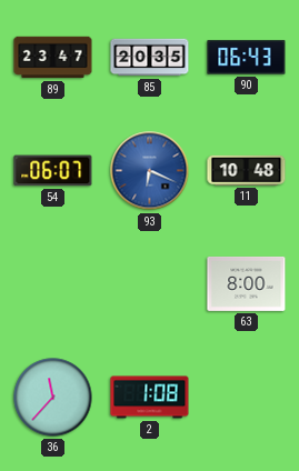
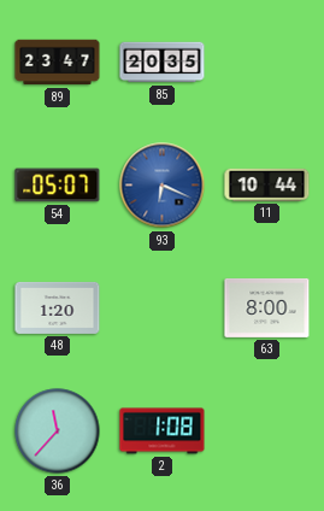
90: 06:43 -> none (247, 58)
54: 06:07 -> 05:07 (58, 186)
11: 10:48 -> 10:44 (267, 184)
48: none -> 1:20 (58, 307)
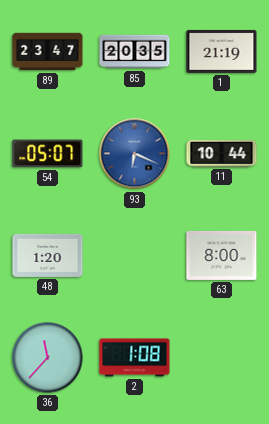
1: none -> 21:19 (222, 51)
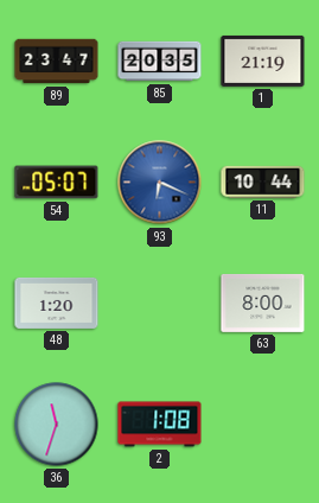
36: 11:37 -> 11:33 (57, 425)
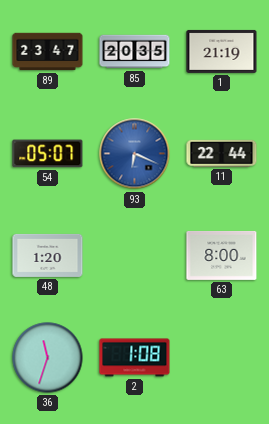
11: 10:44 -> 22:44 (222, 153)
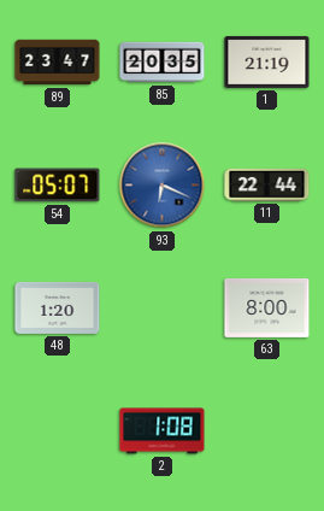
36: 11:33 -> none (48, 358)
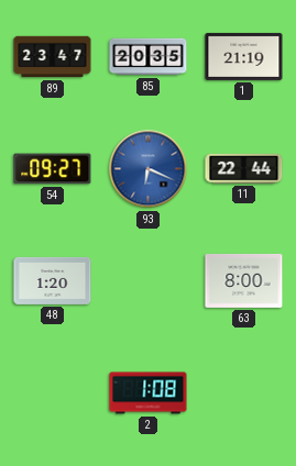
54: 05:07 -> 09:27 (53, 169)
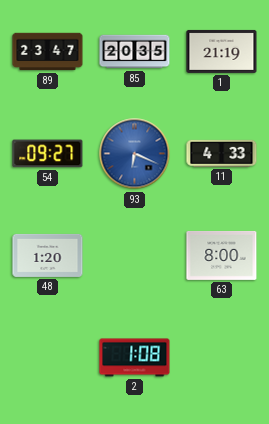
11: 22:44 -> 4:33 (222, 153)
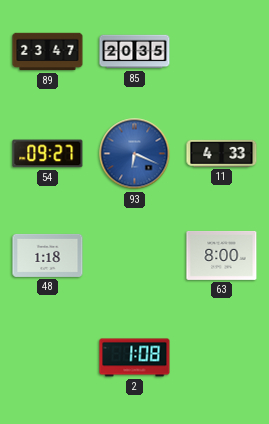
1: 21:19 -> none (222, 51)
48: 1:20 -> 1:18 (48, 255)
